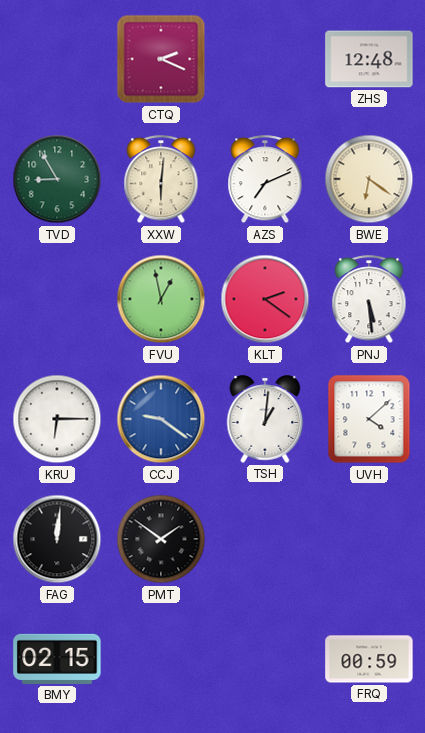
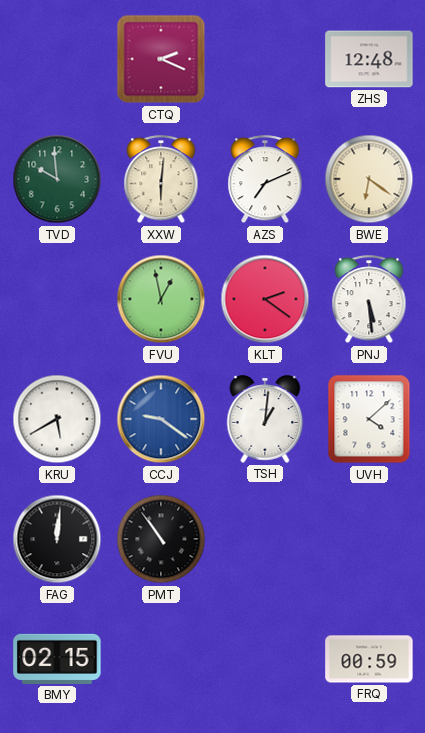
TVD: 8:55 -> 9:59 (57, 179)
KRU: 6:15 -> 5:40 (57, 419)
PMT: 1:51 -> 10:54 (161, 539)
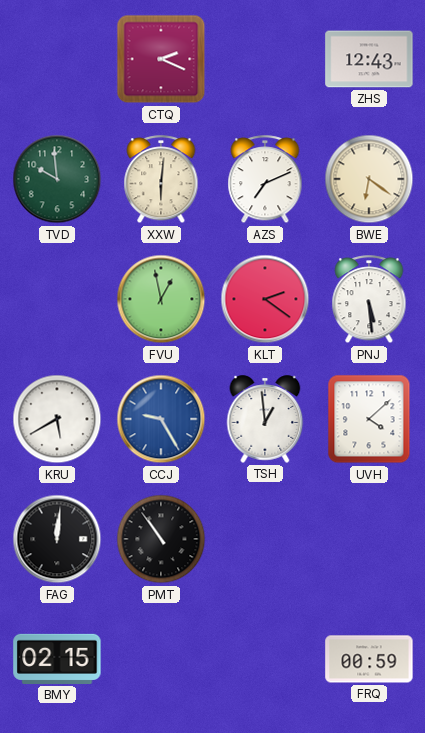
ZHS: 12:48 -> 12:43 (369, 59)
CCJ: 9:21 -> 9:25 (161, 419)
TSH: 1:01 -> 12:59 (265, 419)
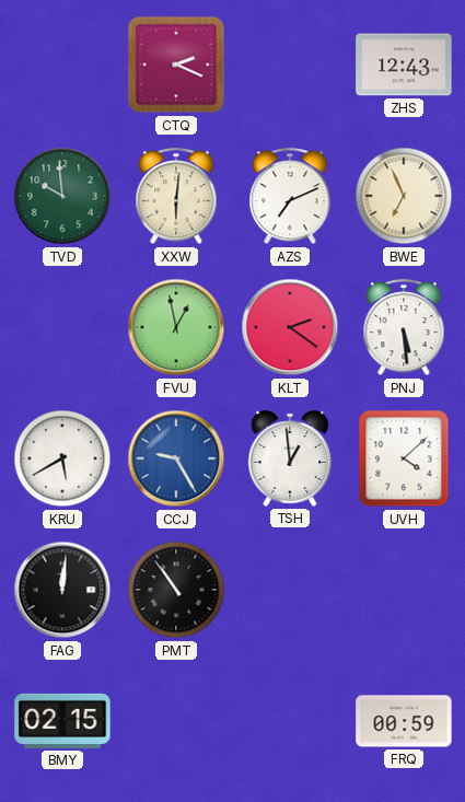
BWE: 6:21 -> 6:56 (404, 196)
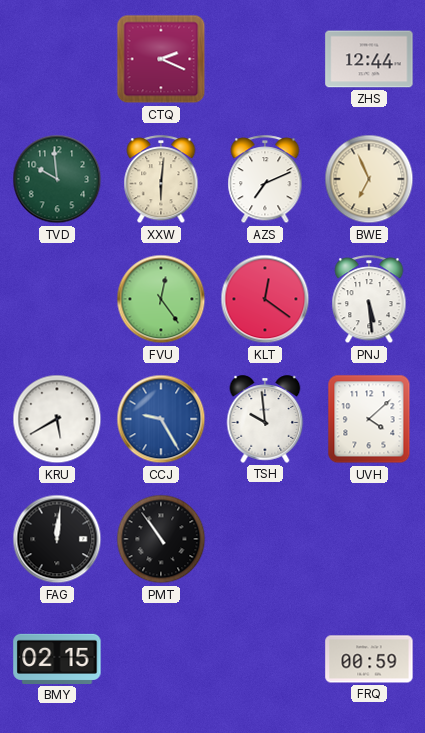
ZHS: 12:43 -> 12:44 (369, 59)
FVU: 12:58 -> 12:24 (161, 299)
KLT: 2:21 -> 12:21 (265, 299)
TSH: 12:59 -> 9:59 (265, 419)
